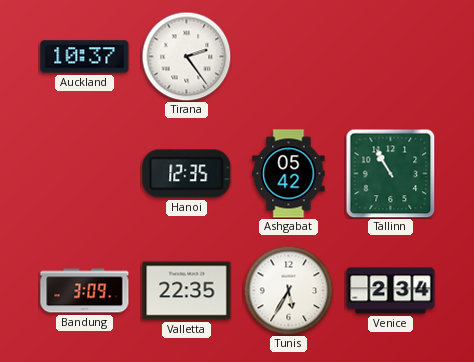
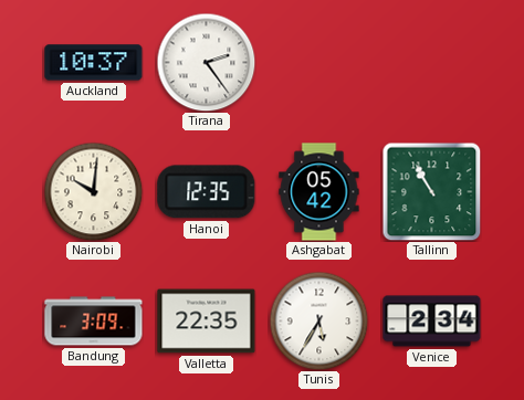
Nairobi: none -> 10:01 (93, 191)
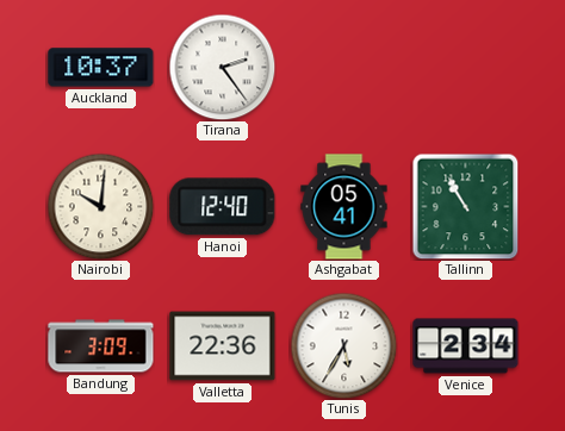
Hanoi: 12:35 -> 12:40 (223, 207)
Ashgabat: 05:42 -> 05:41 (344, 207)
Valletta: 22:35 -> 22:36 (223, 346)
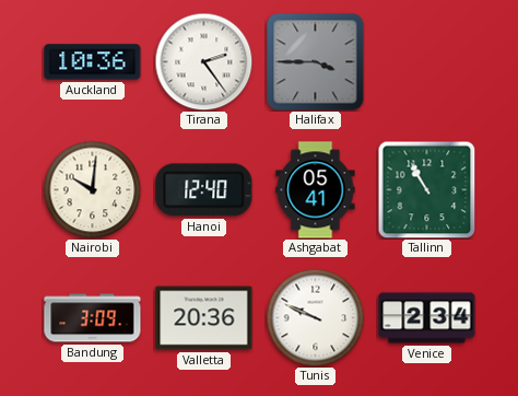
Auckland: 10:37 -> 10:36 (93, 62)
Halifax: none -> 3:45 (316, 62)
Valletta: 22:36 -> 20:36 (204, 318)
Tunis: 5:35 -> 9:49 (315, 317)
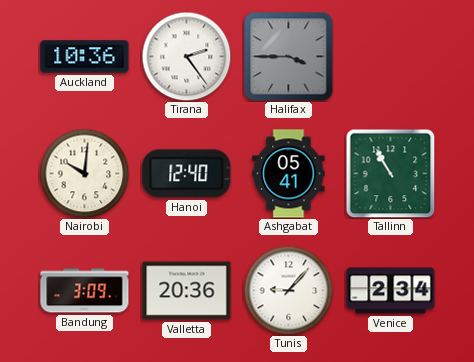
Tunis: 9:49 -> 9:07 (288, 290)
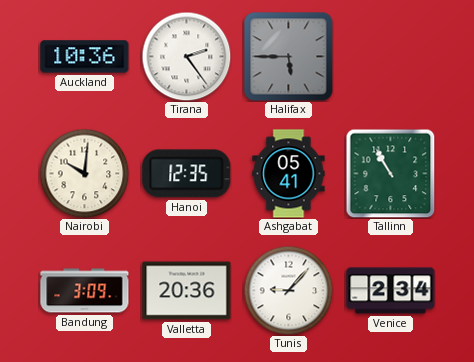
Halifax: 3:45 -> 5:45 (289, 57)
Hanoi: 12:40 -> 12:35 (187, 174)
